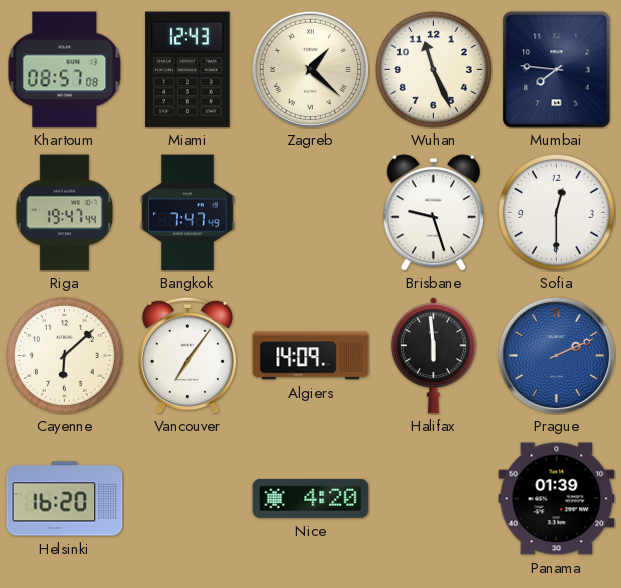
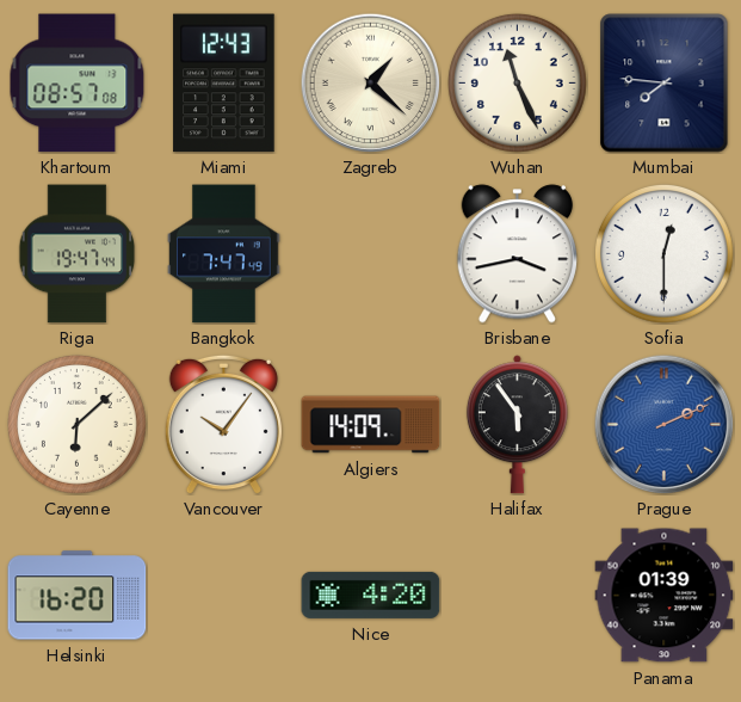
Brisbane: 9:27 -> 3:43 (517, 254)
Vancouver: 7:06 -> 10:06 (223, 424)
Halifax: 5:59 -> 5:54 (517, 425)
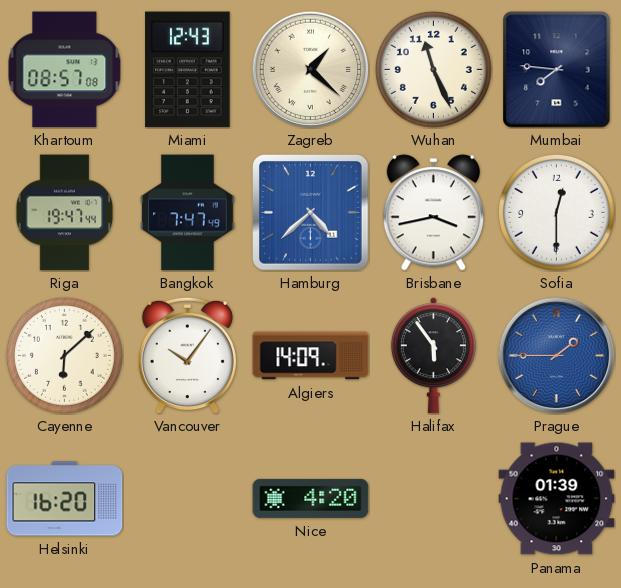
Hamburg: none -> 4:38 (311, 213)
Prague: 2:11 -> 1:45 (556, 355)
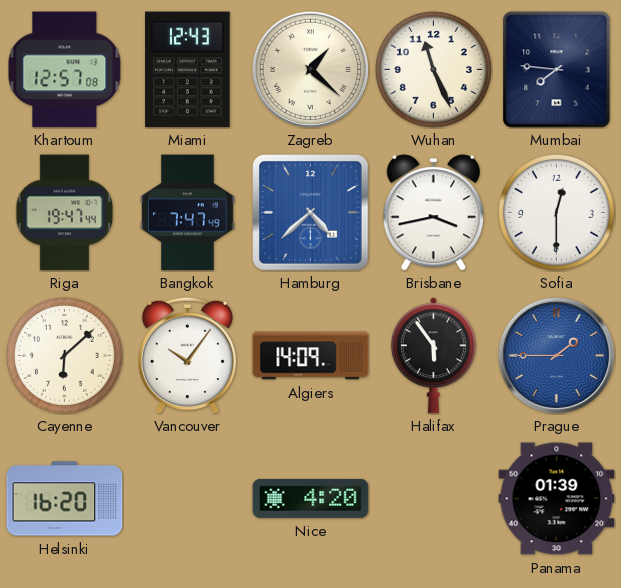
Khartoum: 08:57 -> 12:57 (65, 70)
